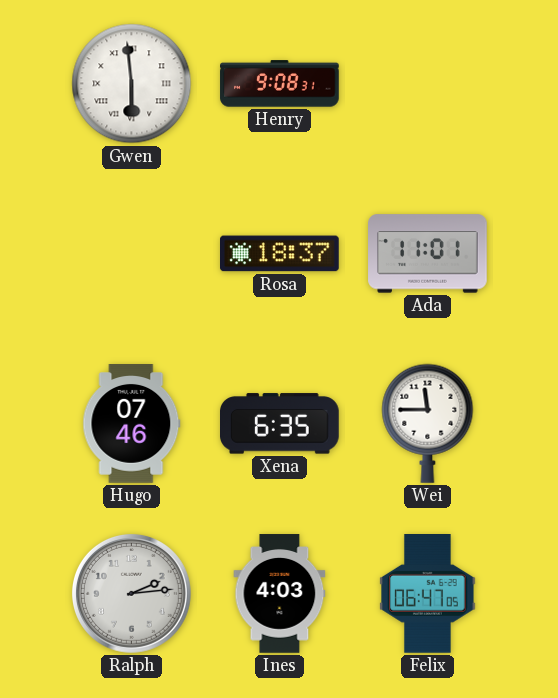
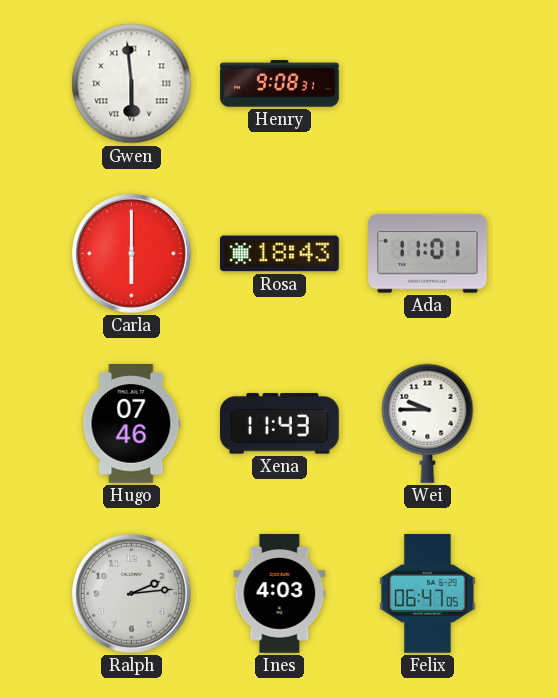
Carla: none -> 6:00 (131, 253)
Rosa: 18:37 -> 18:43 (280, 254)
Xena: 6:35 -> 11:43 (280, 424)
Wei: 11:45 -> 9:45 (428, 423)
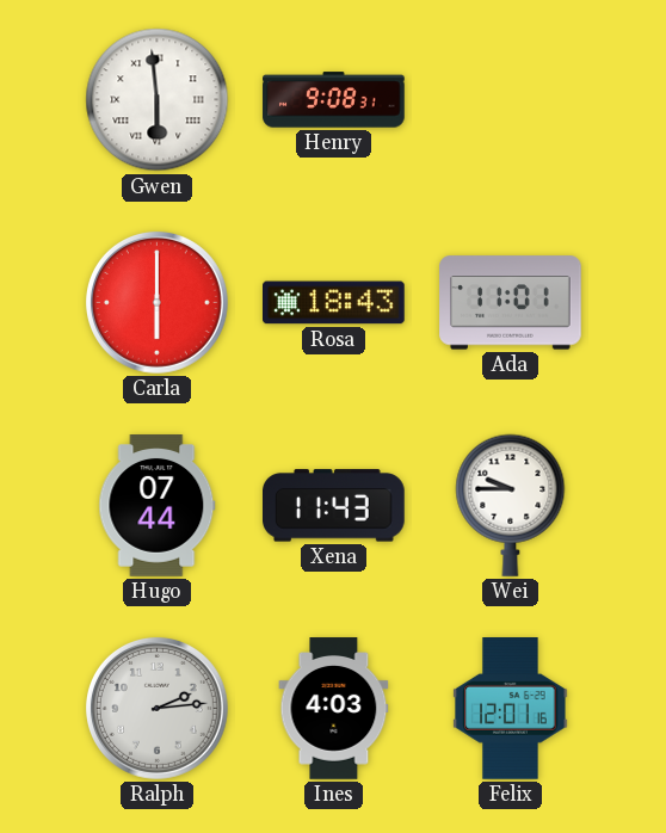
Hugo: 07:46 -> 07:44 (158, 506)
Felix: 06:47 -> 12:01 (511, 709)
